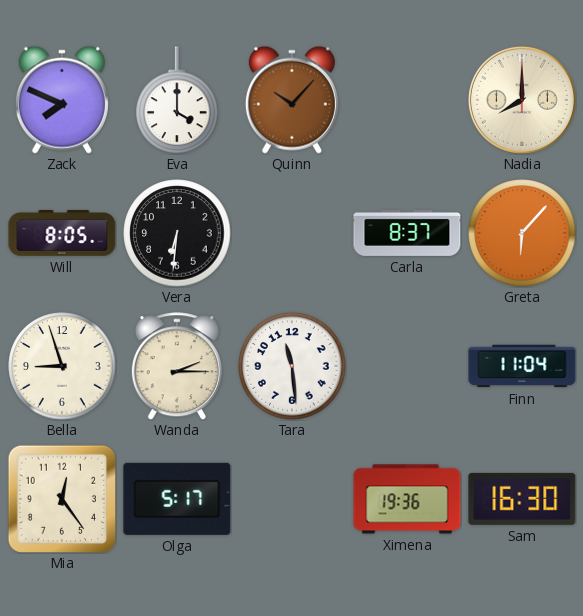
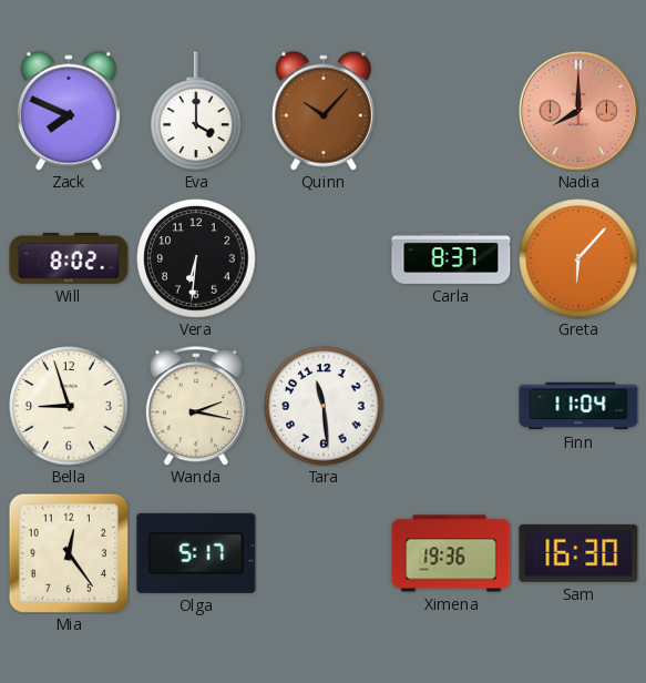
Nadia dial: cream -> salmon (578, 111)
Will: 8:05 -> 8:02 (69, 258)
Wanda: 2:15 -> 2:17 (196, 406)
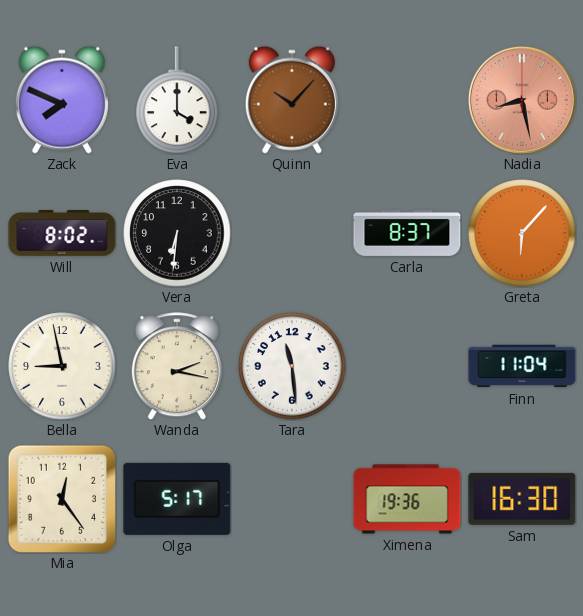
Nadia: 8:00 -> 8:28 (522, 100)
Bella: 8:57 -> 8:58 (62, 366)
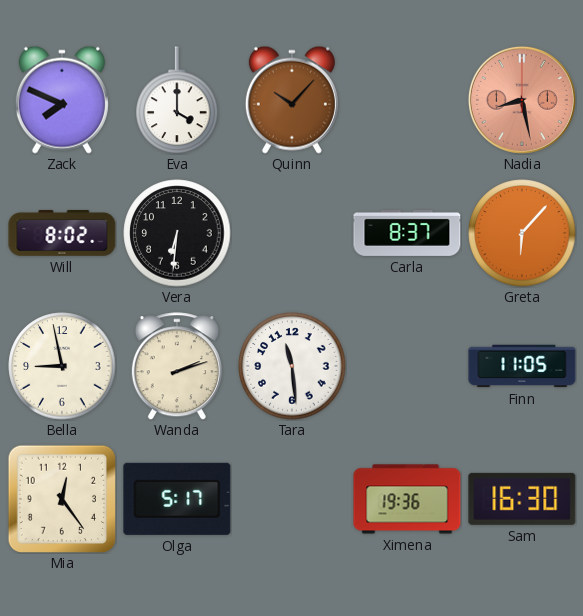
Wanda: 2:17 -> 2:12 (177, 366)
Finn: 11:04 -> 11:05 (522, 366)
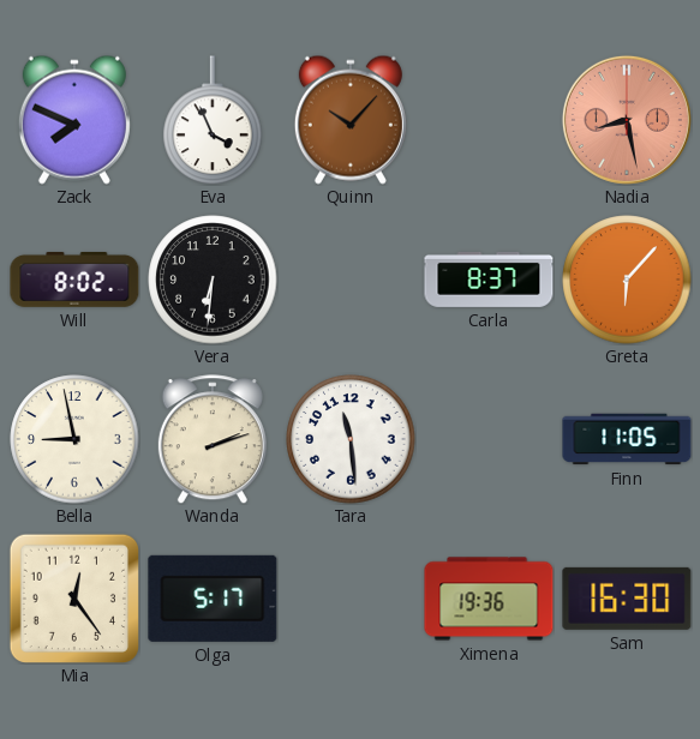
Eva: 4:00 -> 3:56 (213, 120)
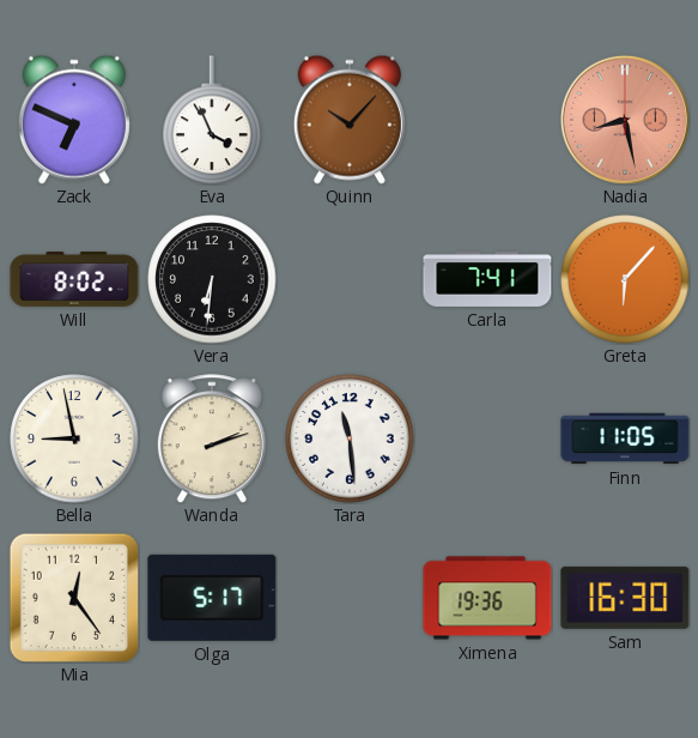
Zack: 7:49 -> 6:49 (74, 120)
Carla: 8:37 -> 7:41 (487, 279)
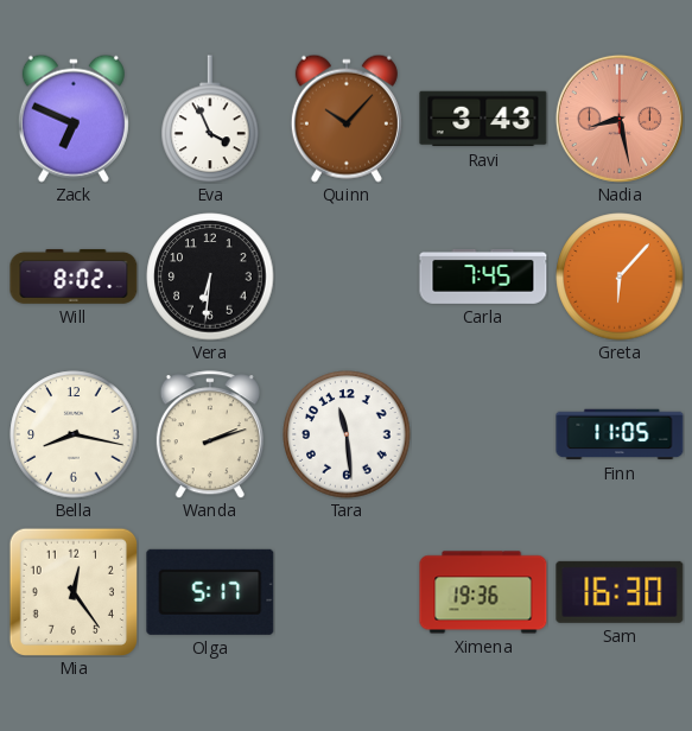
Ravi: none -> 3:43 (483, 119)
Carla: 7:41 -> 7:45 (483, 276)
Bella: 8:58 -> 8:17 (74, 434)
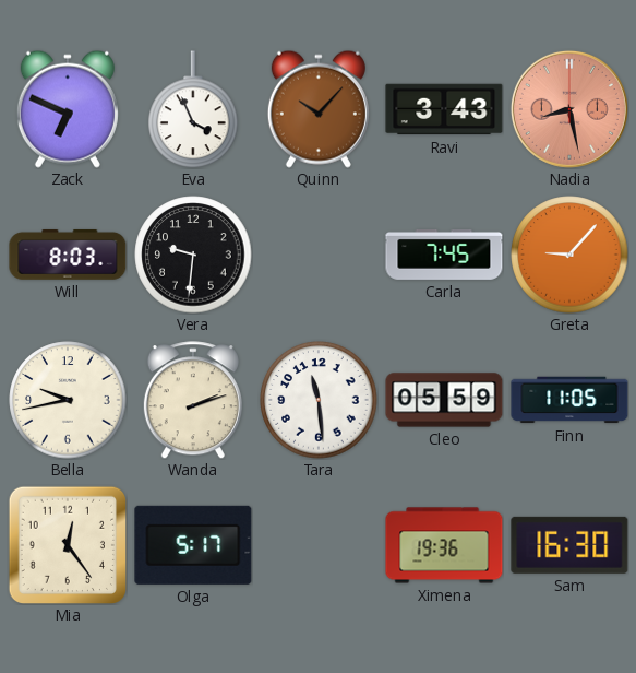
Will: 8:02 -> 8:03 (68, 255)
Vera: 6:31 -> 9:31 (193, 255)
Greta: 6:07 -> 9:07 (569, 255)
Bella: 8:17 -> 9:43 (68, 400)
Cleo: none -> 05:59 (444, 400)
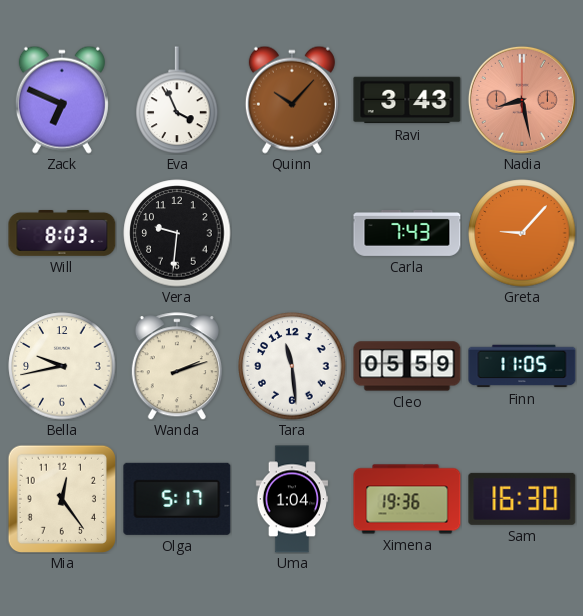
Carla: 7:45 -> 7:43 (407, 233)
Uma: none -> 1:04 (291, 499)
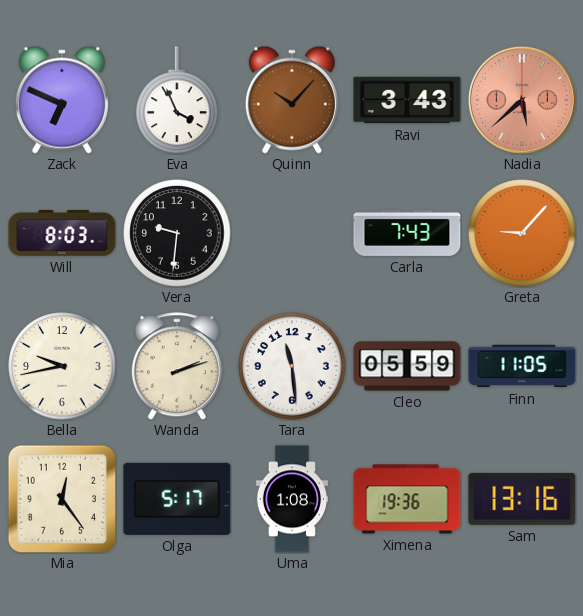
Nadia: 8:28 -> 5:38 (522, 100)
Uma: 1:04 -> 1:08 (291, 499)
Sam: 16:30 -> 13:16 (522, 499)
